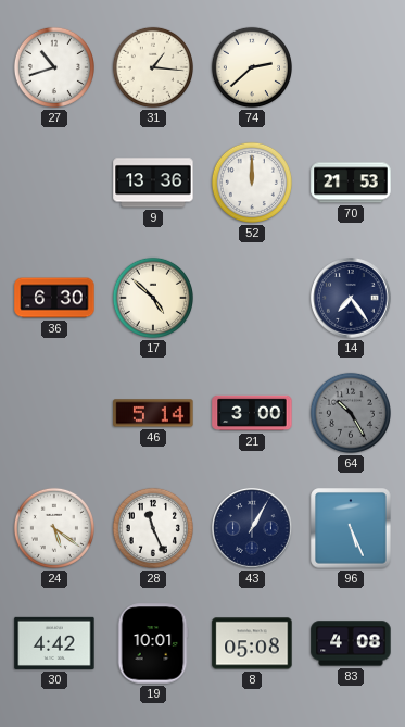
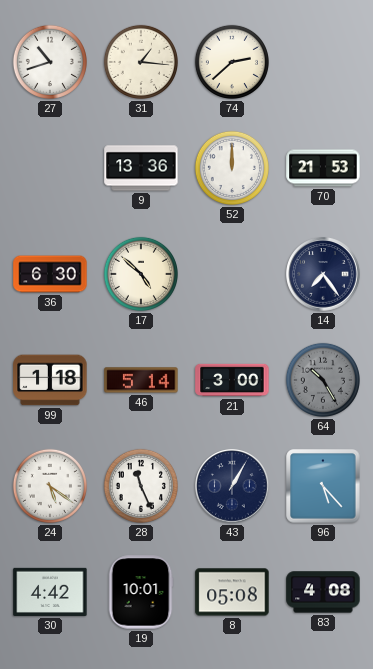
99: none -> 1:18 (50, 380)
96: 5:26 -> 5:23 (323, 486)
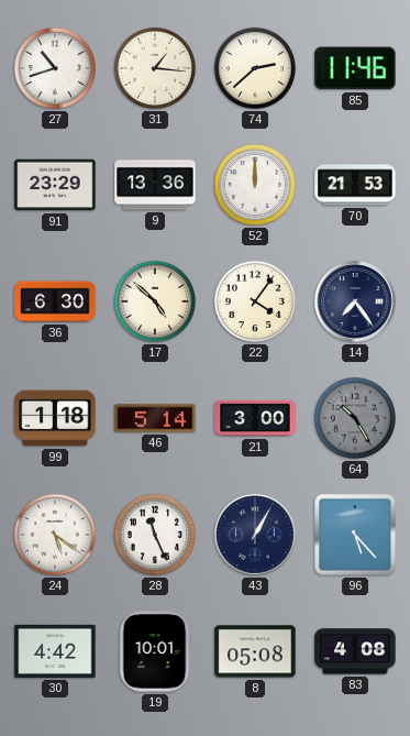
85: none -> 11:46 (355, 68)
91: none -> 23:29 (55, 185)
22: none -> 4:06 (255, 301)
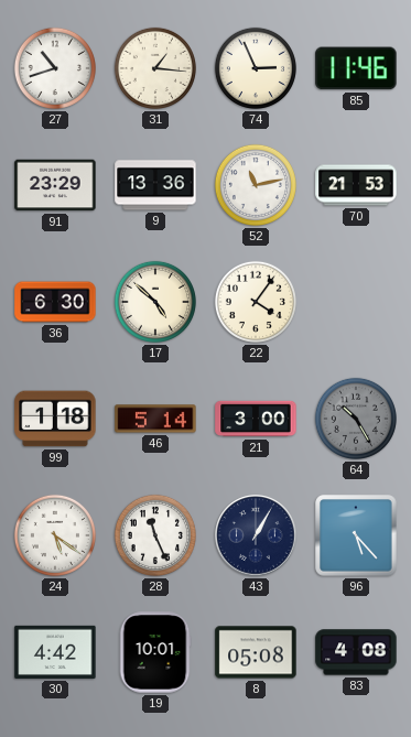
74: 2:38 -> 2:56 (256, 68)
52: 12:00 -> 11:13 (256, 185)
14: 7:24 -> none (355, 301)
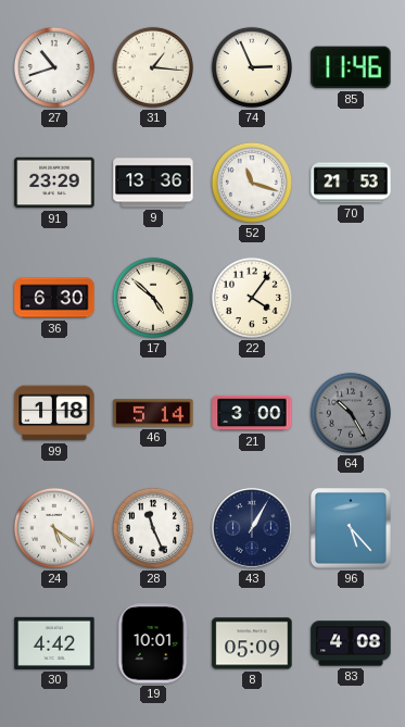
52: 11:13 -> 11:18 (252, 183)
8: 05:08 -> 05:09 (252, 643)
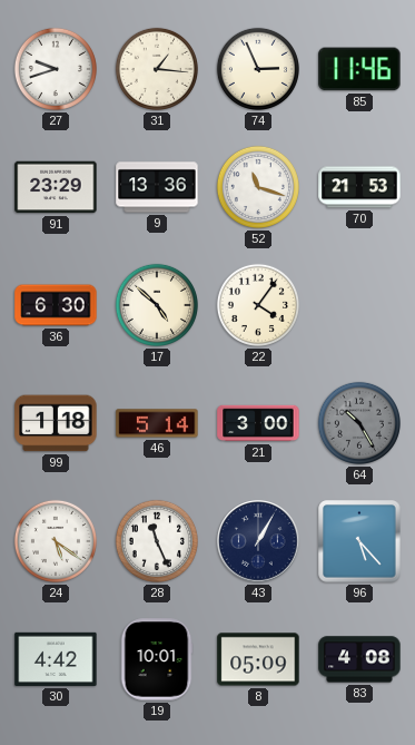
27: 10:42 -> 9:42 (56, 69)
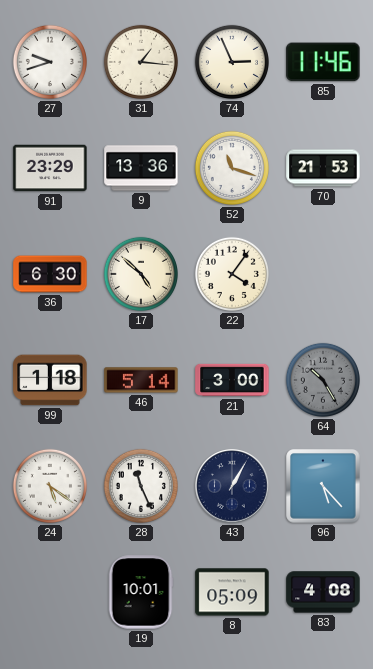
30: 4:42 -> none (56, 659)
